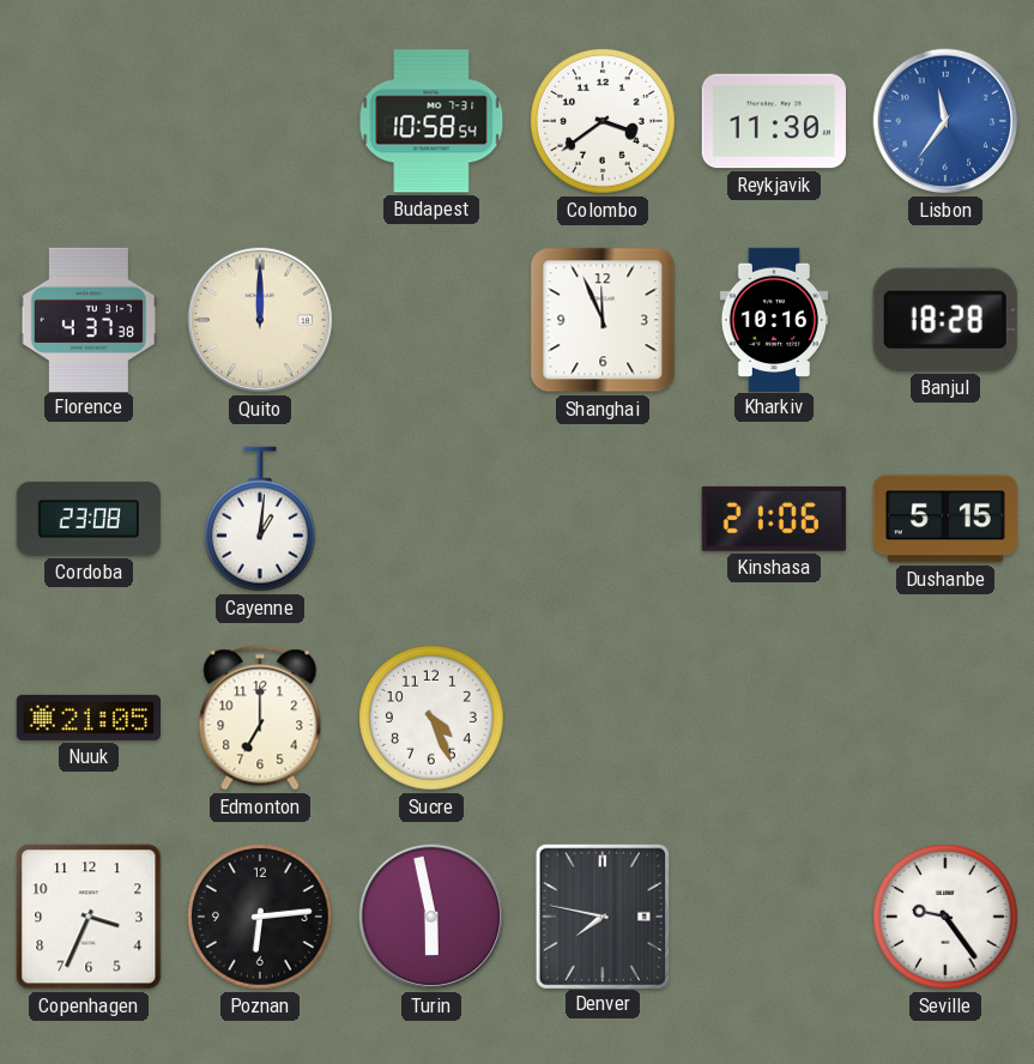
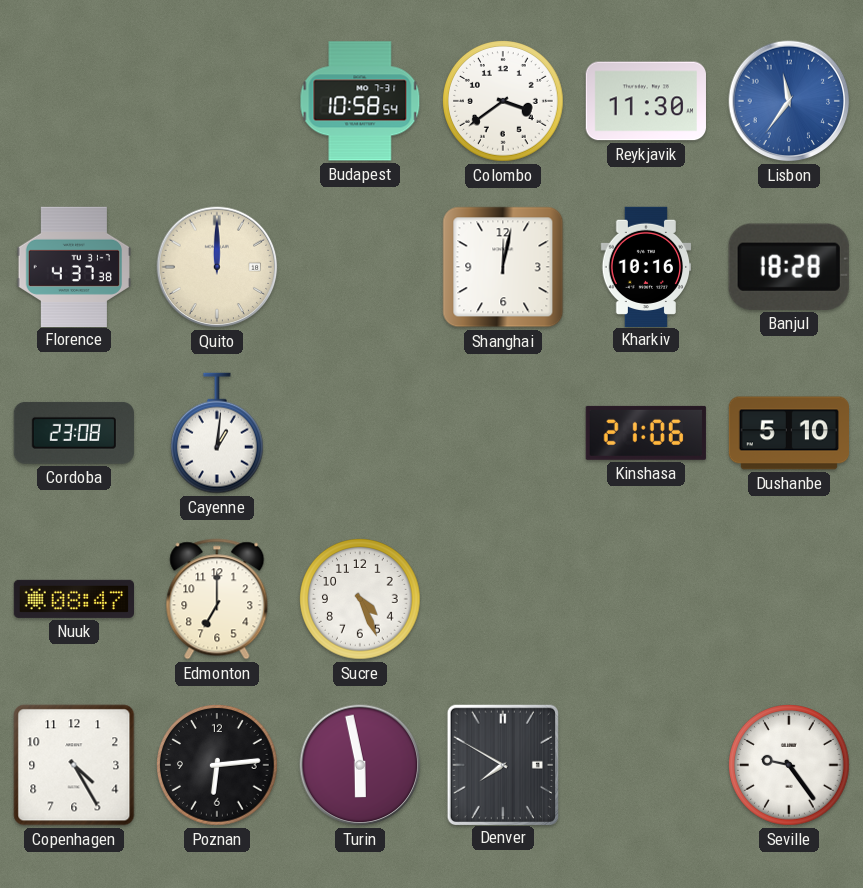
Shanghai: 11:56 -> 12:02 (503, 267)
Dushanbe: 5:15 -> 5:10 (788, 433)
Nuuk: 21:05 -> 08:47 (73, 599)
Copenhagen: 3:34 -> 4:25 (74, 765)
Denver: 7:47 -> 7:50 (502, 764)
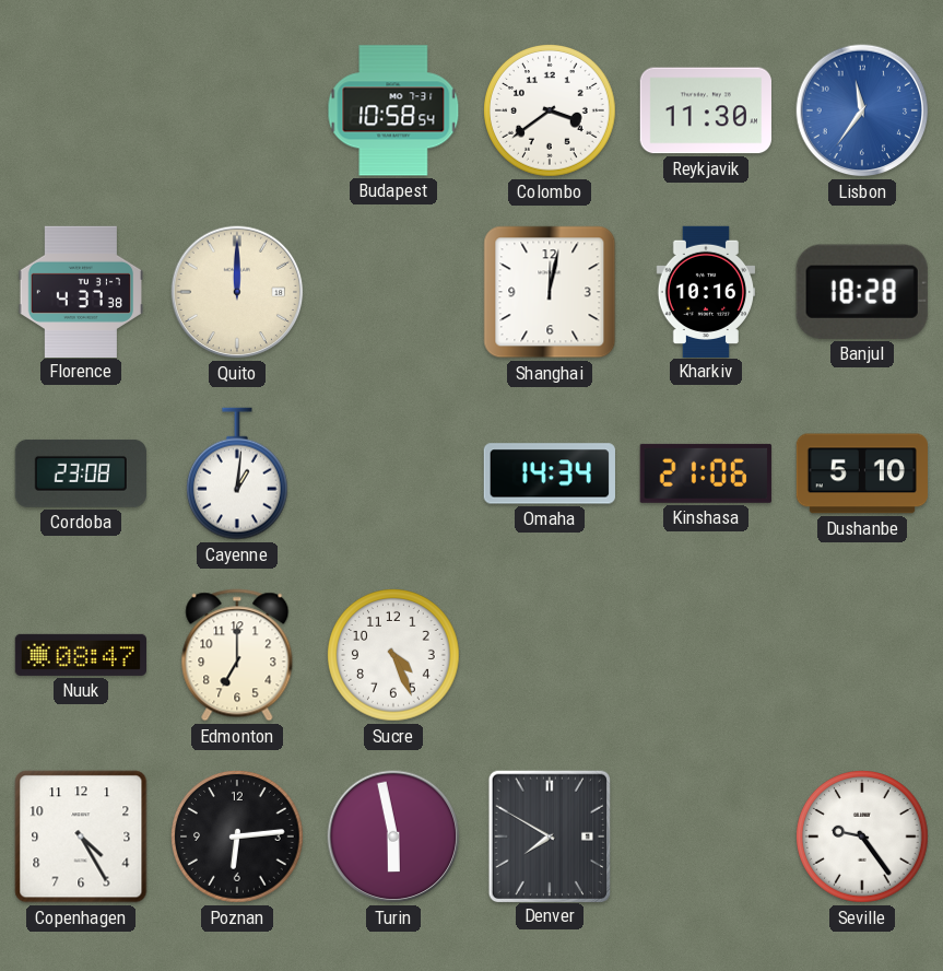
Omaha: none -> 14:34 (550, 473)
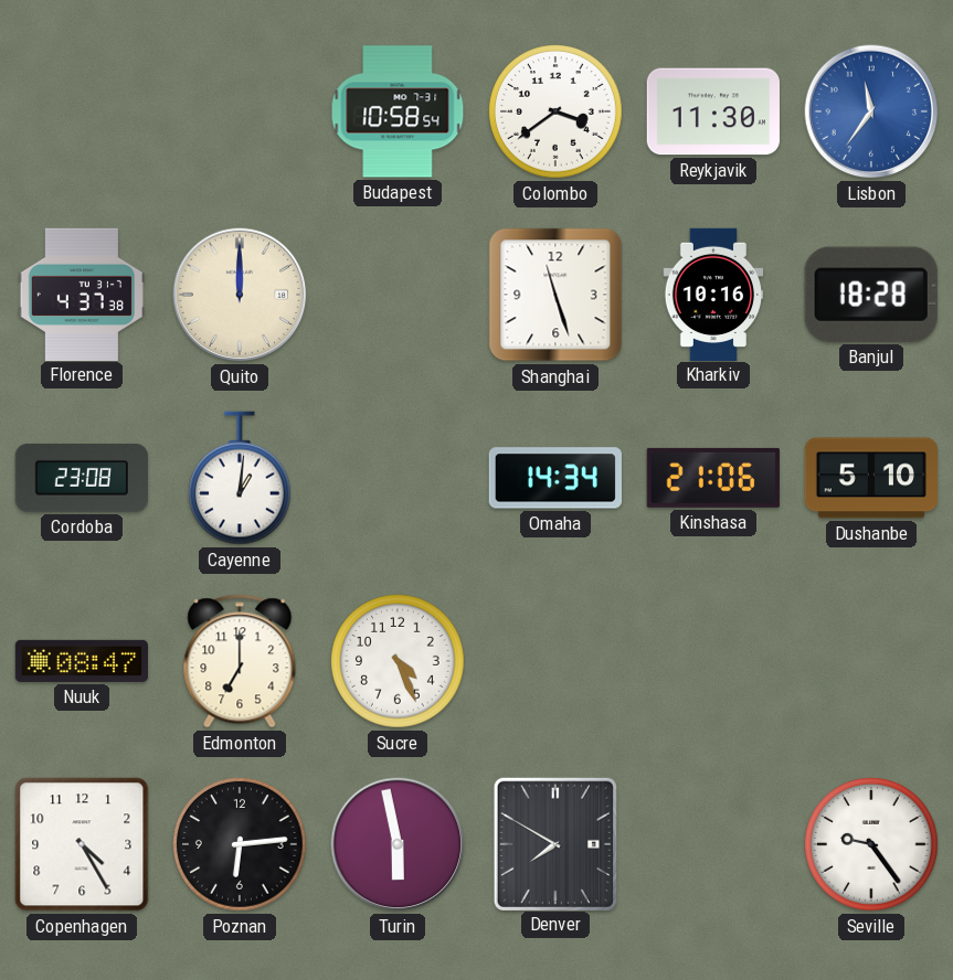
Shanghai: 12:02 -> 11:27 (555, 295)
